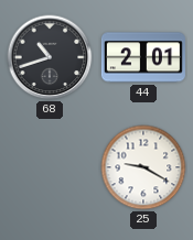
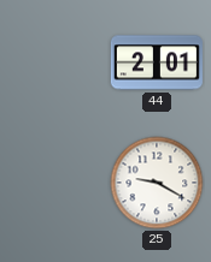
68: 10:42 -> none (50, 57)
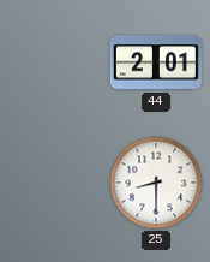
25: 9:20 -> 8:30 (156, 183)
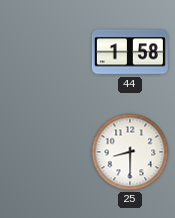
44: 2:01 -> 1:58 (130, 52)
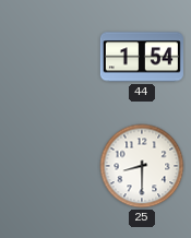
44: 1:58 -> 1:54 (142, 57)
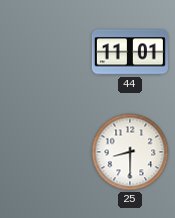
44: 1:54 -> 11:01 (130, 52)
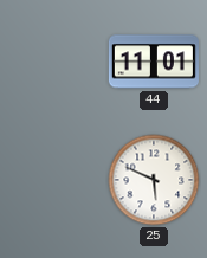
25: 8:30 -> 5:49 (154, 180)
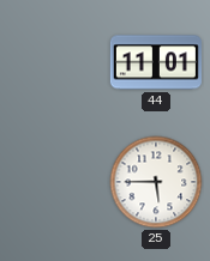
25: 5:49 -> 5:45 (156, 182)
